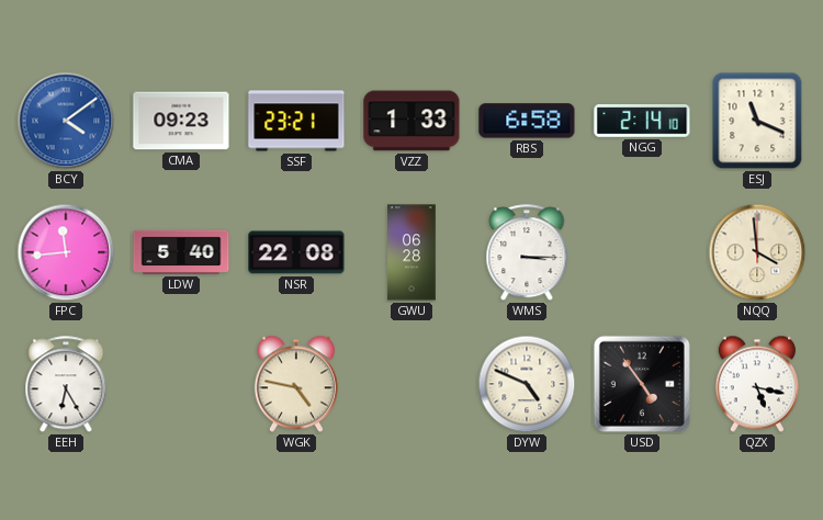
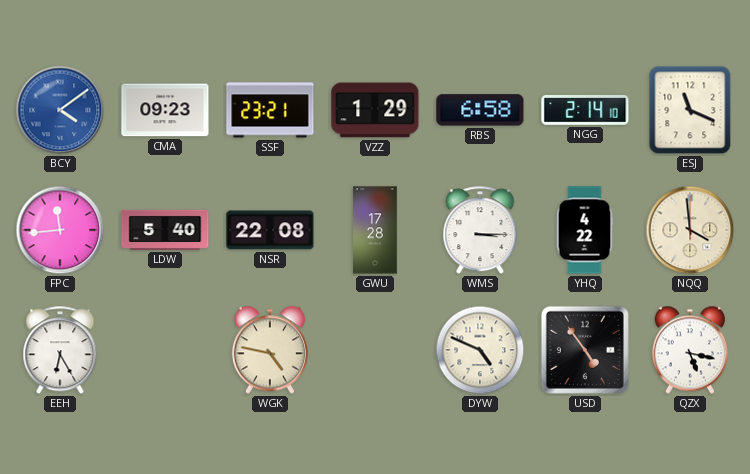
VZZ: 1:33 -> 1:29 (375, 110)
GWU: 06:28 -> 17:28 (375, 230)
YHQ: none -> 4:22 (585, 230)
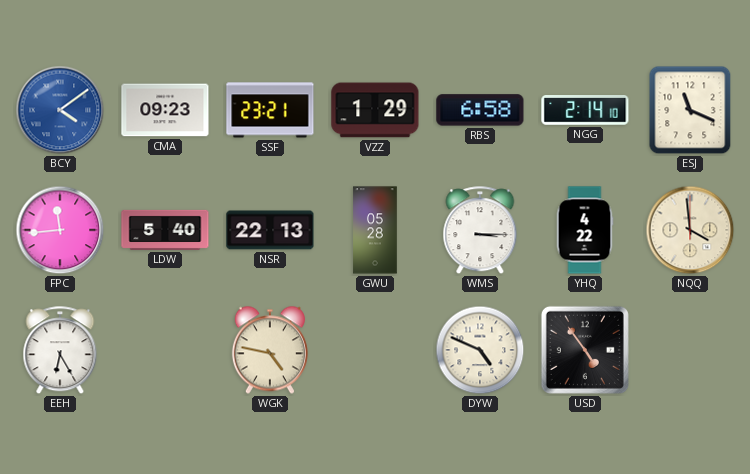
NSR: 22:08 -> 22:13 (270, 230)
GWU: 17:28 -> 05:28 (375, 230)
QZX: 5:17 -> none (690, 350)
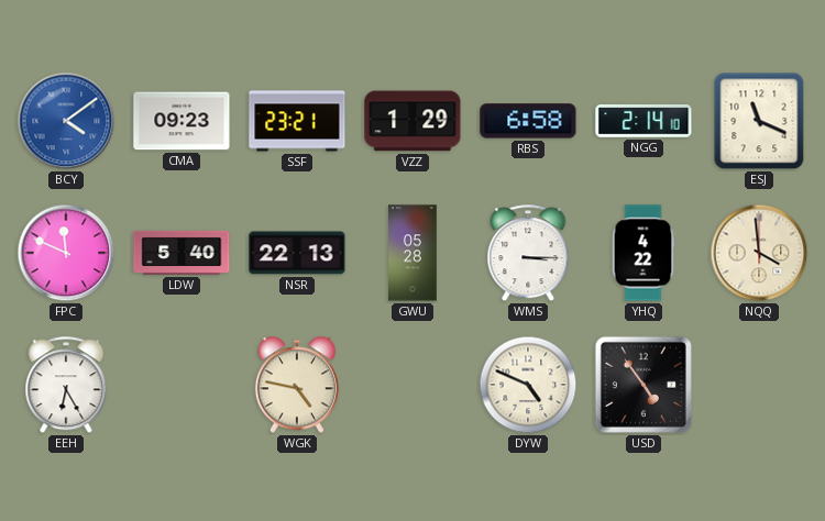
FPC: 11:44 -> 11:49 (66, 253)
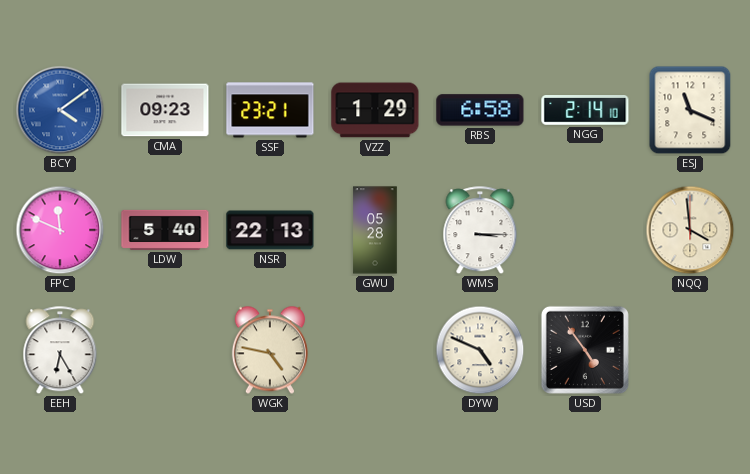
YHQ: 4:22 -> none (643, 253)
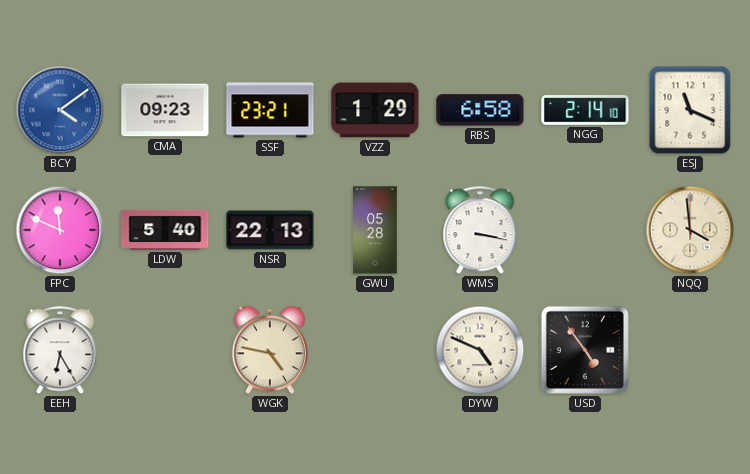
WMS: 3:15 -> 3:17 (480, 231)
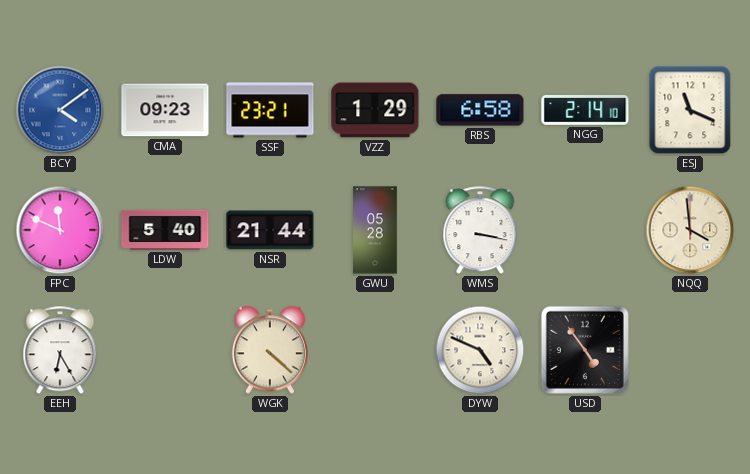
NSR: 22:13 -> 21:44 (270, 230)
WGK: 4:47 -> 4:22 (270, 350)
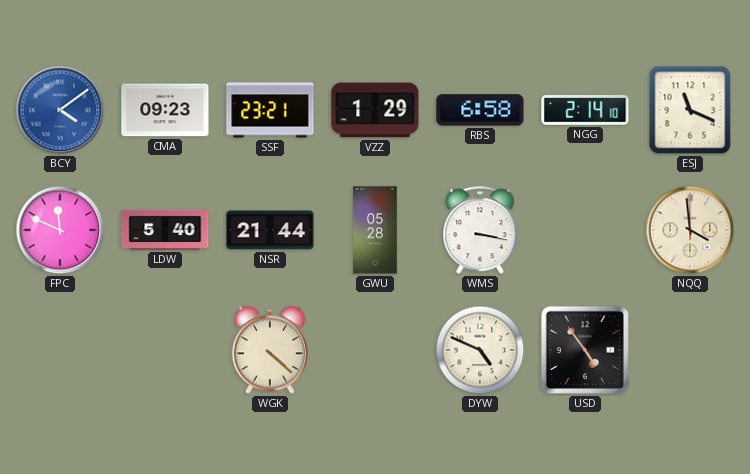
EEH: 6:25 -> none (60, 351)
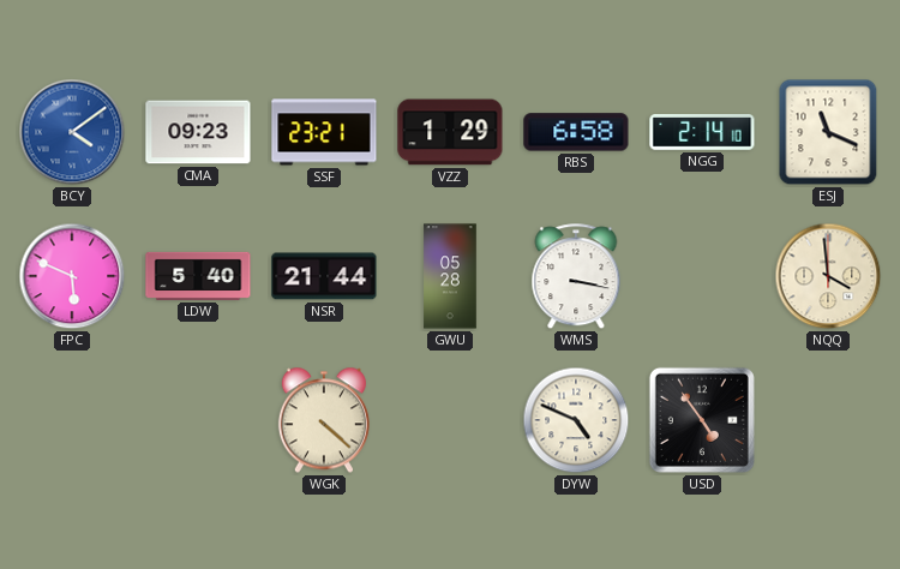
FPC: 11:49 -> 5:49 (72, 276)
